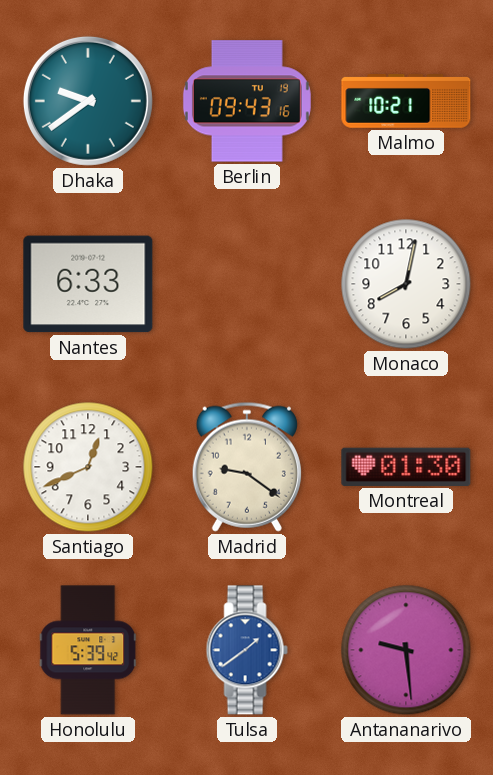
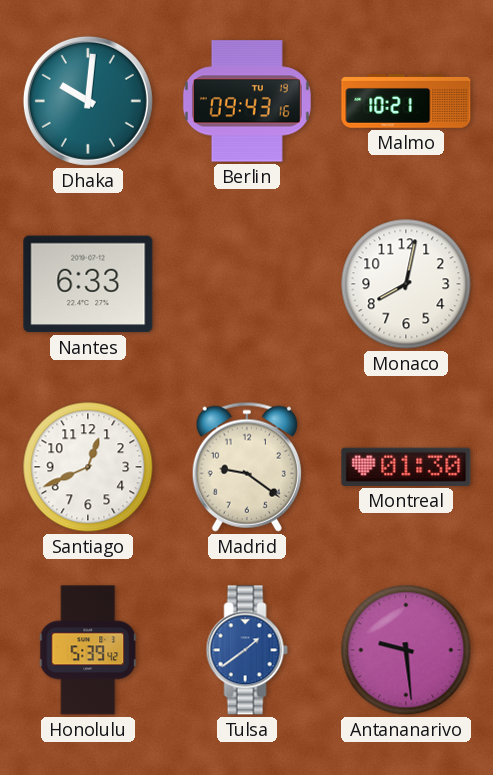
Dhaka: 9:39 -> 10:01 (88, 101)
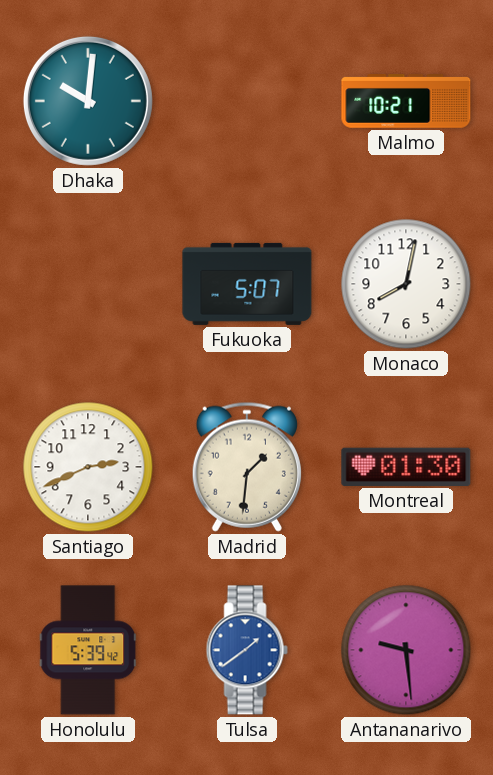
Berlin: 09:43 -> none (247, 101)
Nantes: 6:33 -> none (88, 284)
Fukuoka: none -> 5:07 (247, 284)
Santiago: 12:41 -> 2:41 (88, 467)
Madrid: 9:21 -> 1:31 (247, 467)
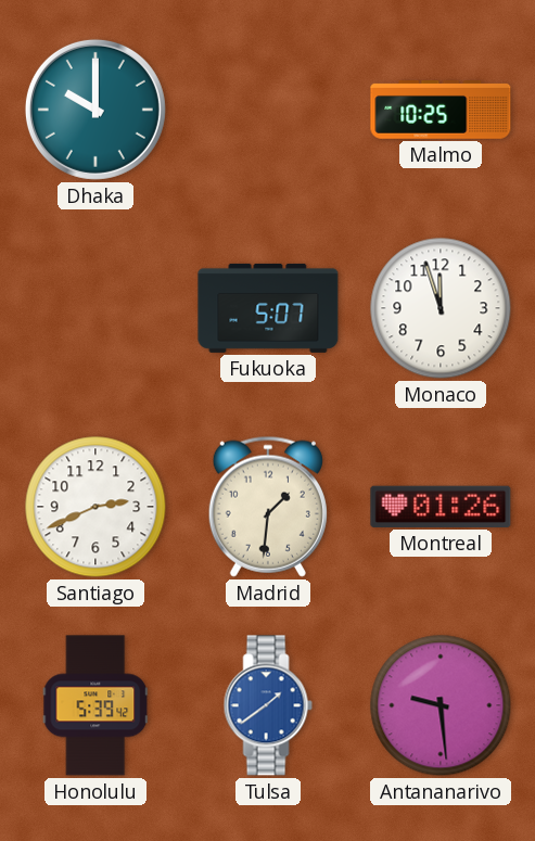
Dhaka: 10:01 -> 10:00 (95, 110)
Malmo: 10:21 -> 10:25 (441, 111)
Monaco: 8:02 -> 11:57 (441, 308)
Montreal: 01:30 -> 01:26 (441, 507)
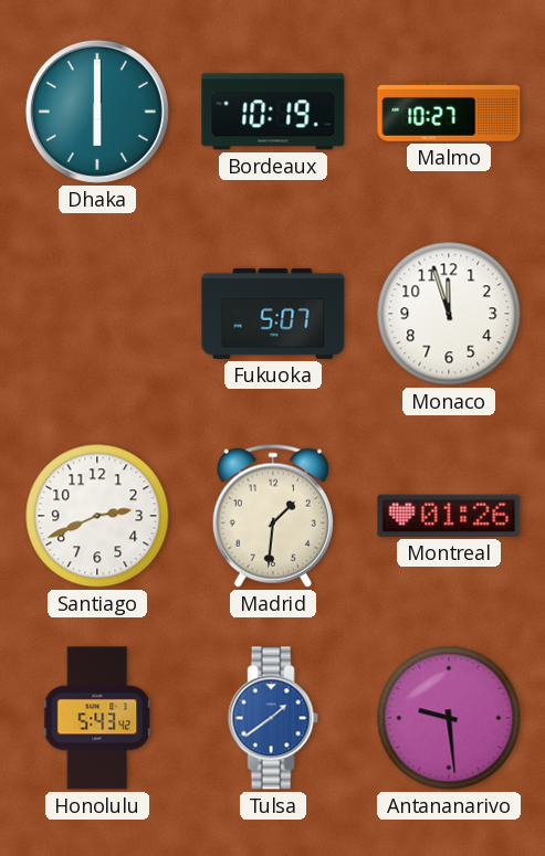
Dhaka: 10:00 -> 6:00 (97, 112)
Bordeaux: none -> 10:19 (273, 112)
Malmo: 10:25 -> 10:27 (449, 113)
Honolulu: 5:39 -> 5:43 (97, 718)
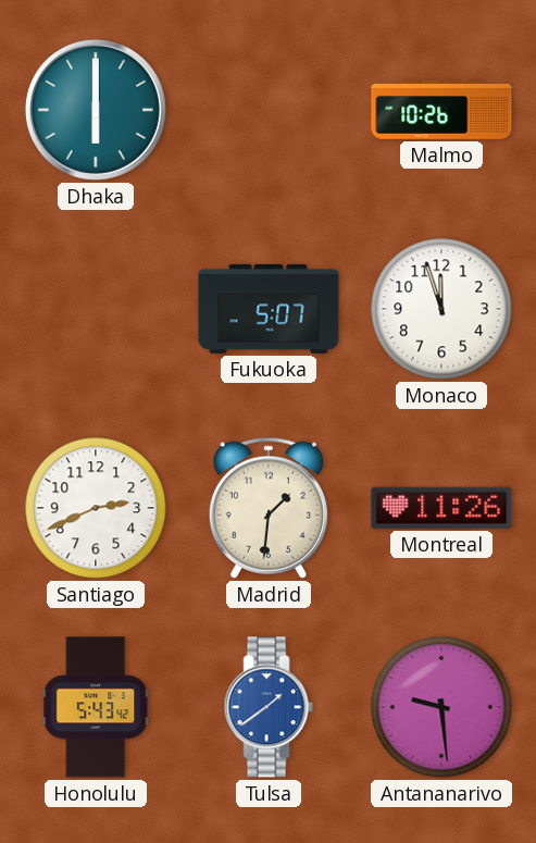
Bordeaux: 10:19 -> none (273, 112)
Malmo: 10:27 -> 10:26 (441, 111)
Montreal: 01:26 -> 11:26 (441, 508)
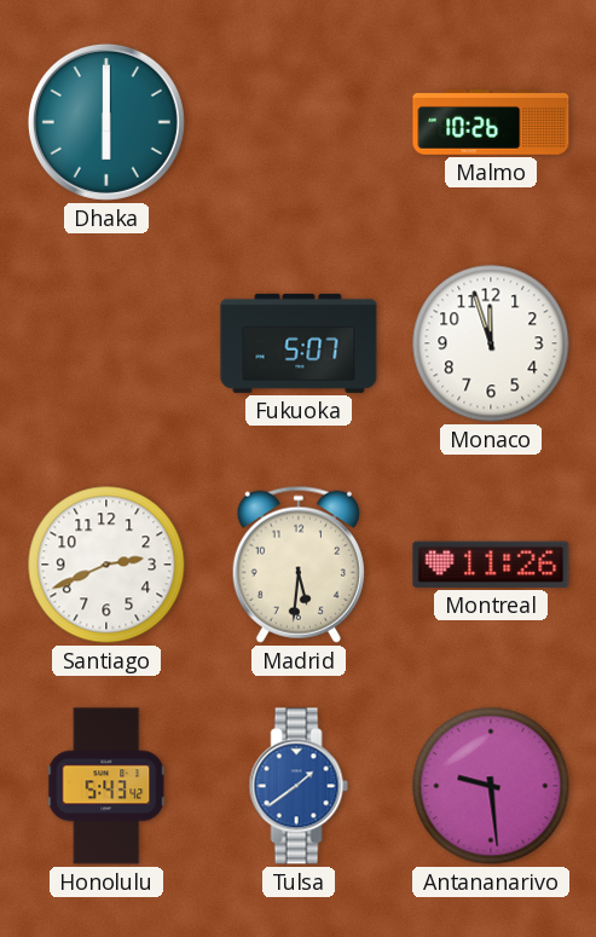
Madrid: 1:31 -> 5:31 (299, 565)
